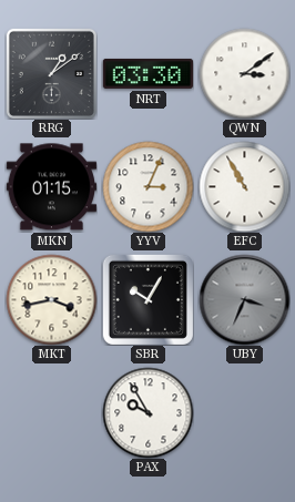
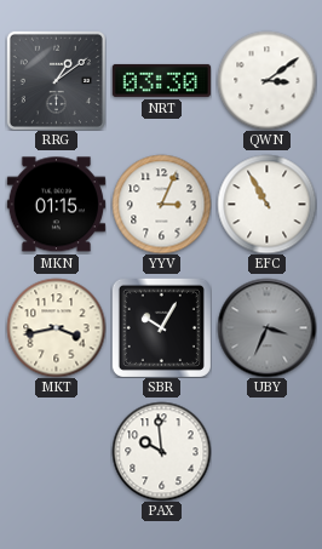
PAX: 9:55 -> 9:59 (161, 451)
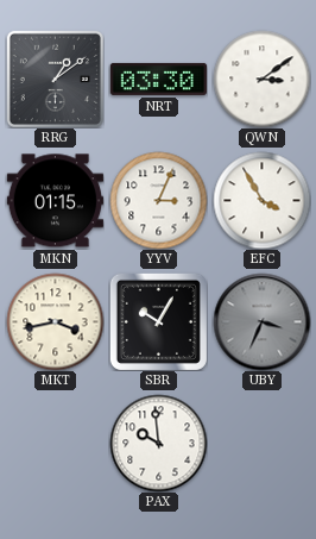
EFC: 10:55 -> 3:55 (261, 200)
